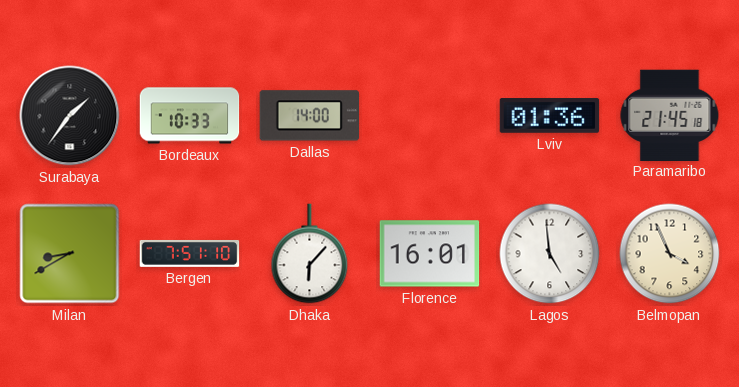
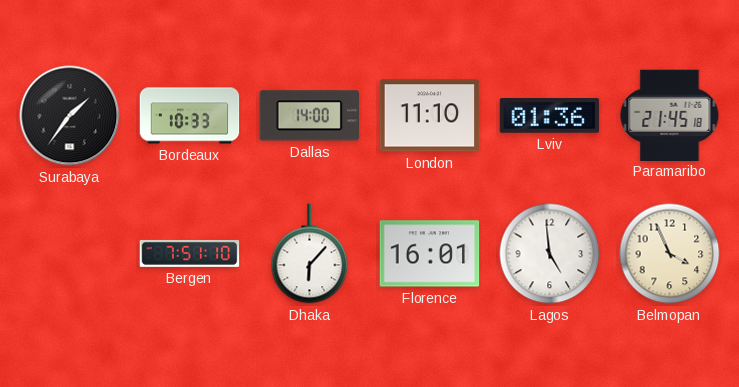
London: none -> 11:10 (430, 116)
Milan: 8:40 -> none (70, 254)
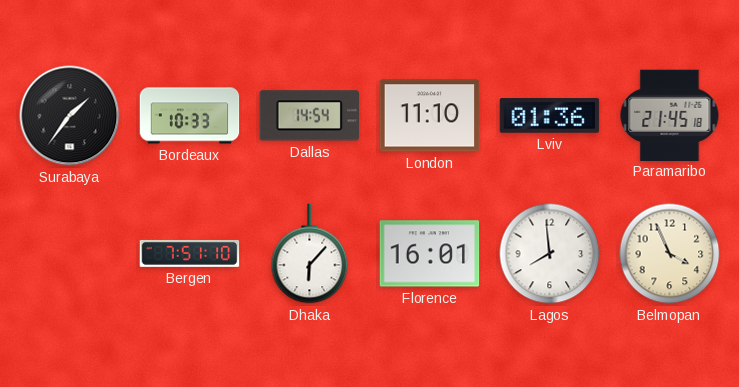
Dallas: 14:00 -> 14:54 (310, 116)
Lagos: 4:59 -> 7:59 (550, 254)
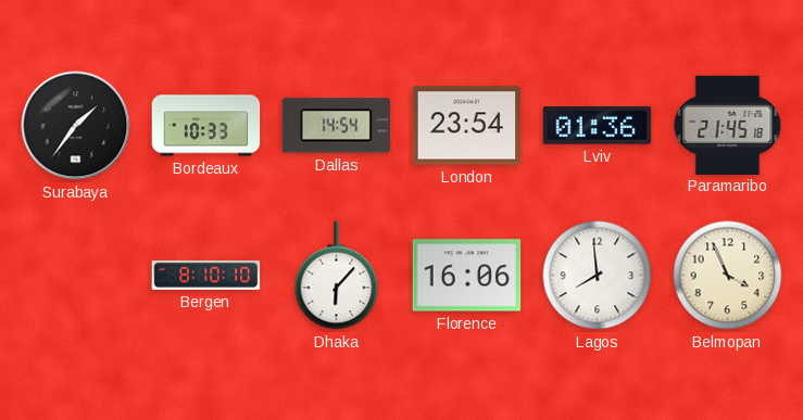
London: 11:10 -> 23:54 (467, 126)
Bergen: 7:51 -> 8:10 (206, 276)
Florence: 16:01 -> 16:06 (467, 276)
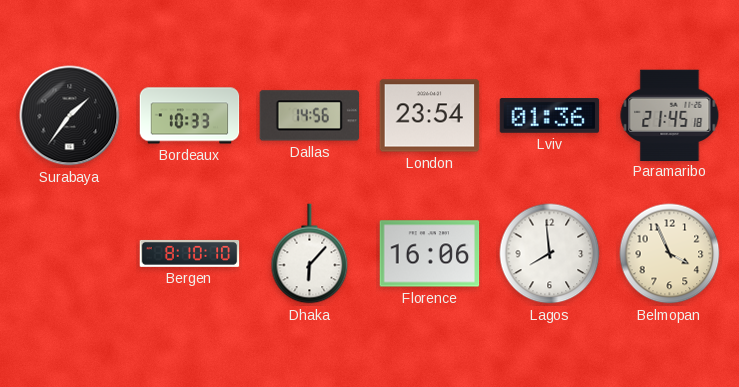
Dallas: 14:54 -> 14:56 (310, 116)
